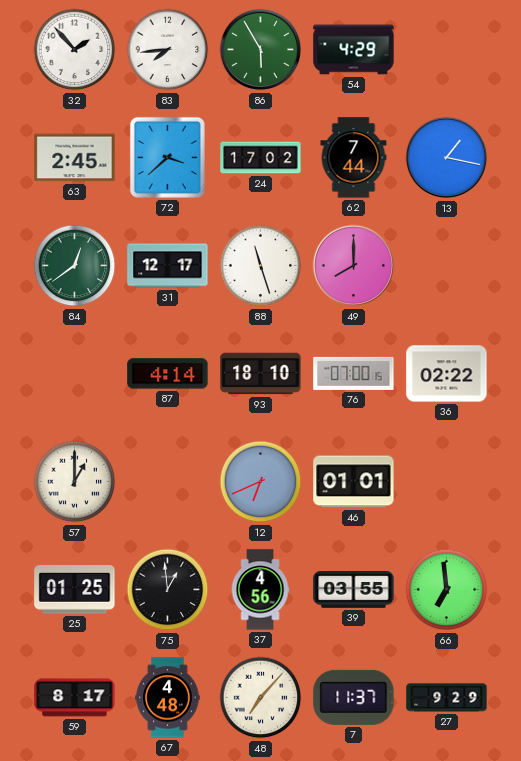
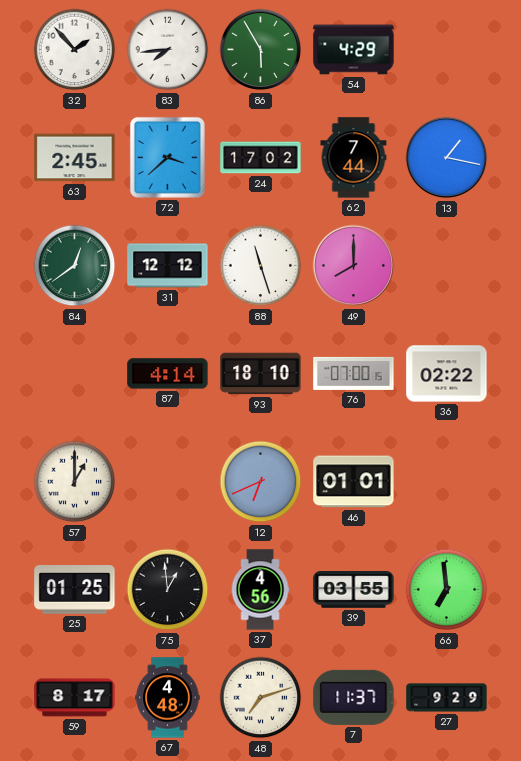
31: 12:17 -> 12:12 (168, 266)
48: 7:07 -> 7:12 (261, 698)
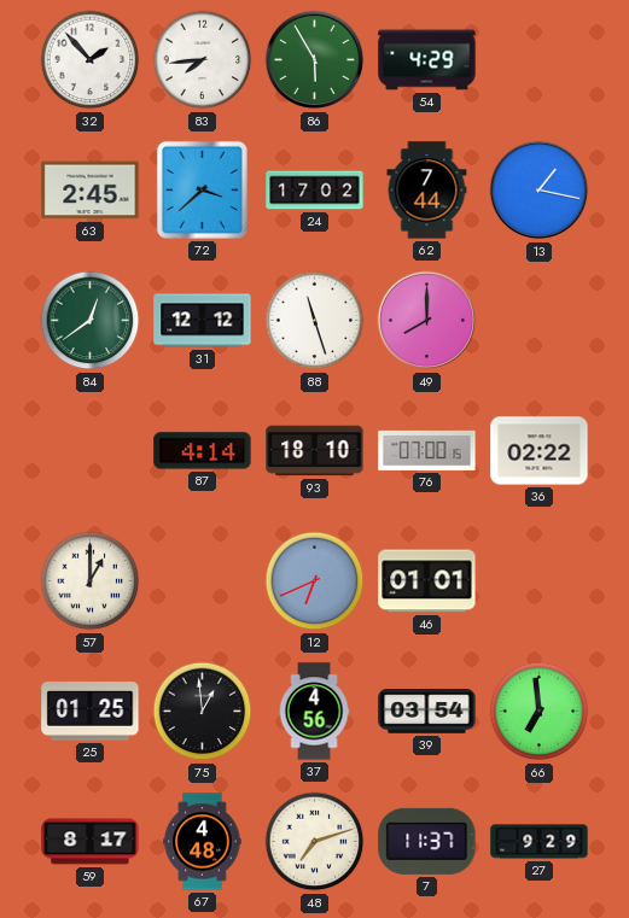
39: 03:55 -> 03:54 (427, 712)
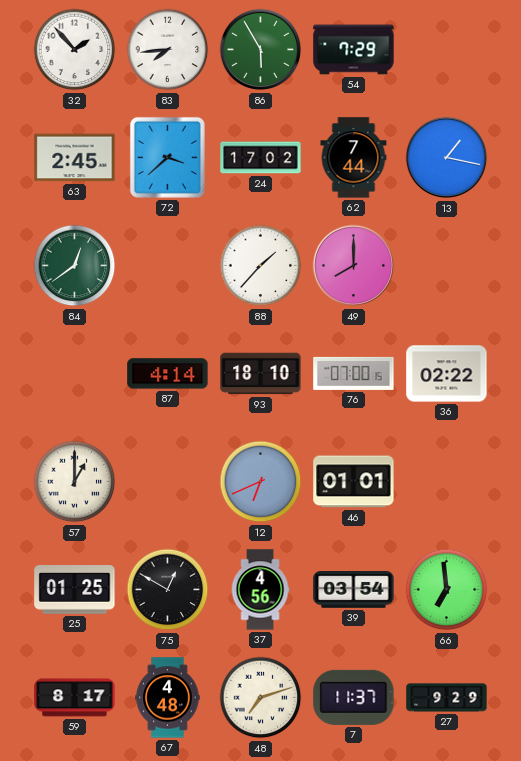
54: 4:29 -> 7:29 (354, 50)
31: 12:12 -> none (203, 321)
88: 11:27 -> 1:37 (261, 266)
75: 12:59 -> 12:50 (168, 590)
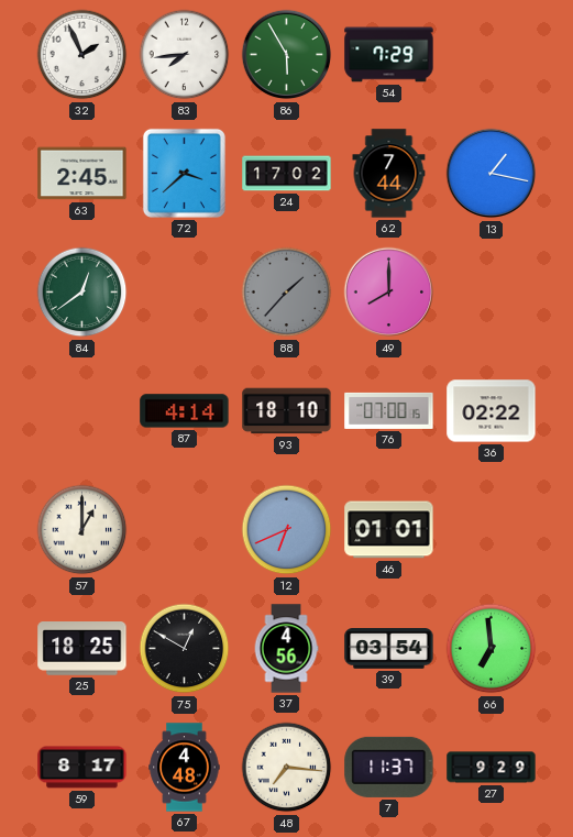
32: 1:53 -> 1:56 (82, 55)
88 dial: white -> grey (287, 293)
25: 01:25 -> 18:25 (82, 649)
48: 7:12 -> 7:16 (287, 768)
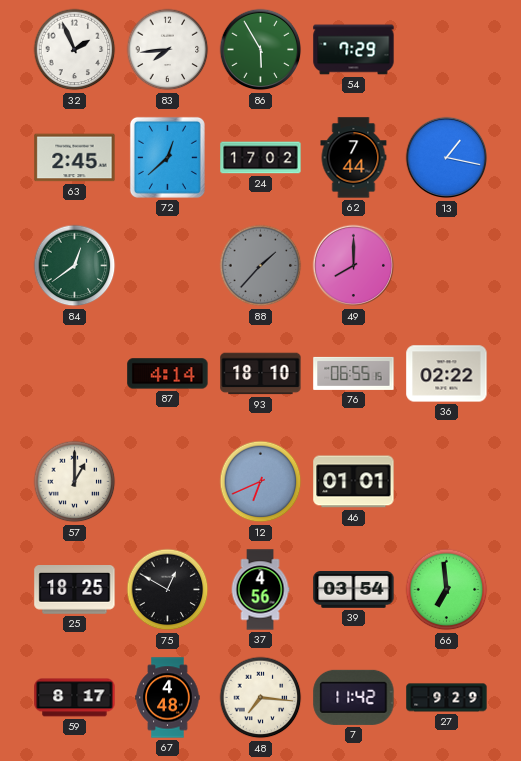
72: 3:38 -> 12:38 (167, 157)
76: 07:00 -> 06:55 (354, 373)
7: 11:37 -> 11:42 (354, 697)
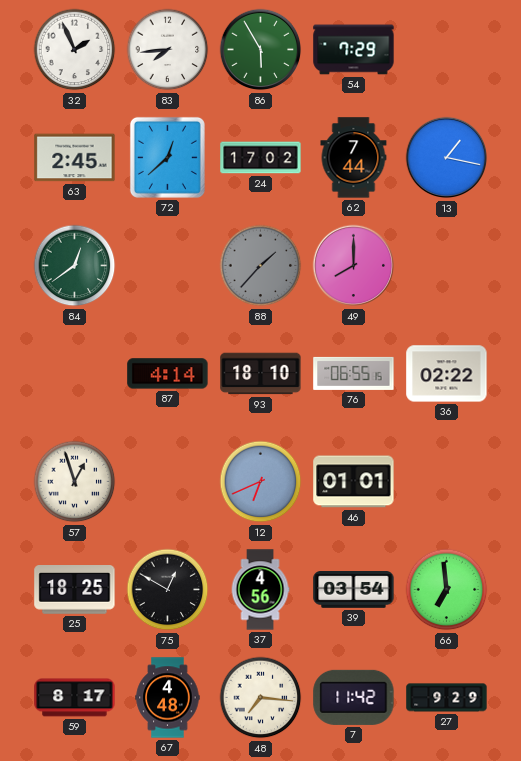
57: 1:00 -> 12:57 (75, 482)
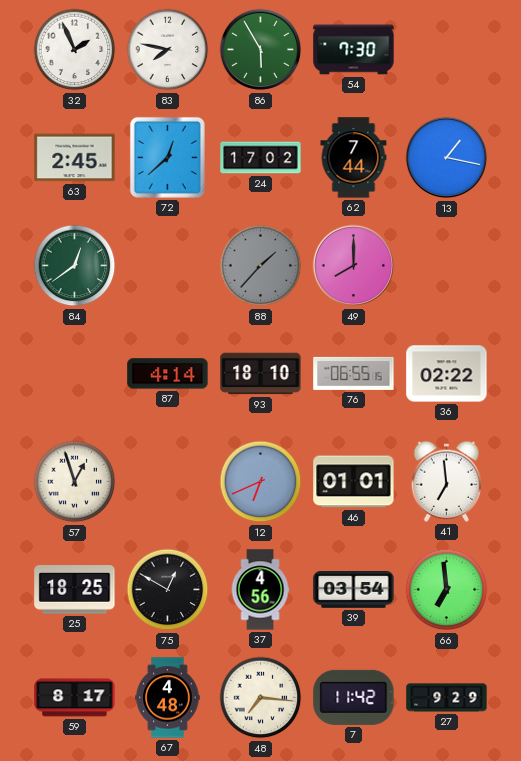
83: 7:44 -> 7:47 (168, 50)
54: 7:29 -> 7:30 (354, 50)
41: none -> 6:59 (447, 481)
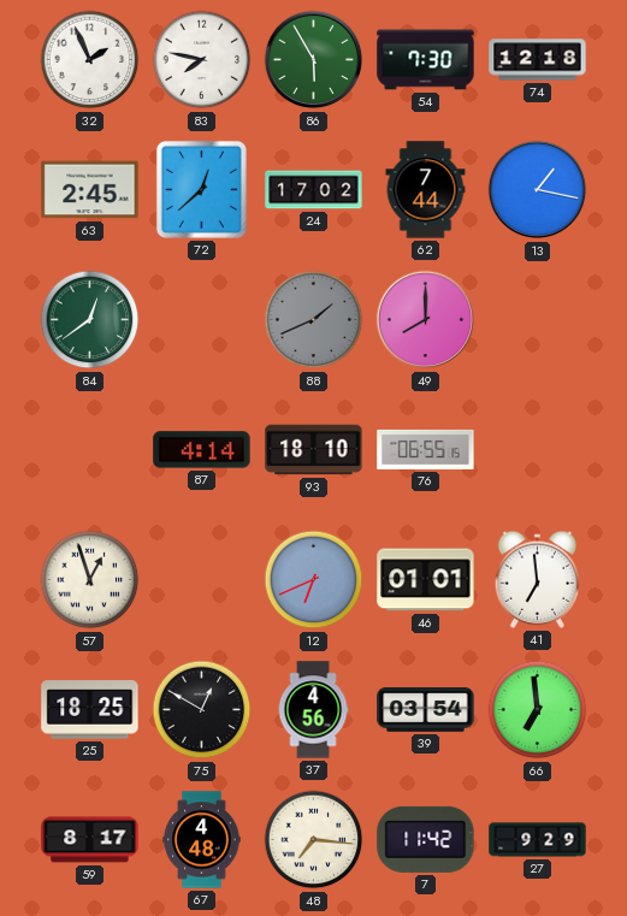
74: none -> 12:18 (538, 60)
88: 1:37 -> 1:41 (314, 320)
36: 02:22 -> none (447, 374)
